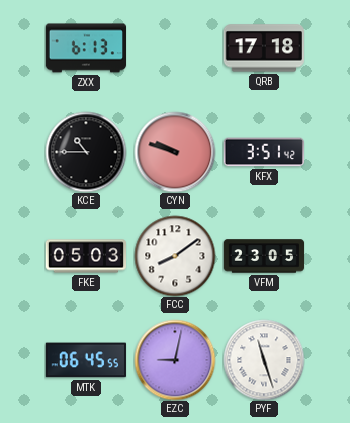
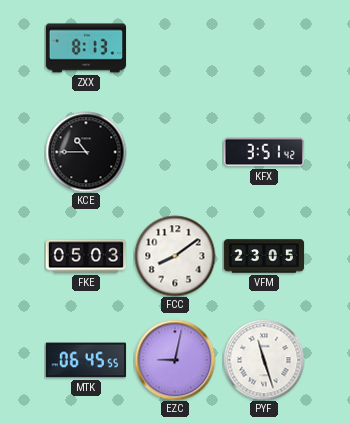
ZXX: 6:13 -> 8:13 (85, 48)
QRB: 17:18 -> none (263, 48)
CYN: 9:48 -> none (175, 152)
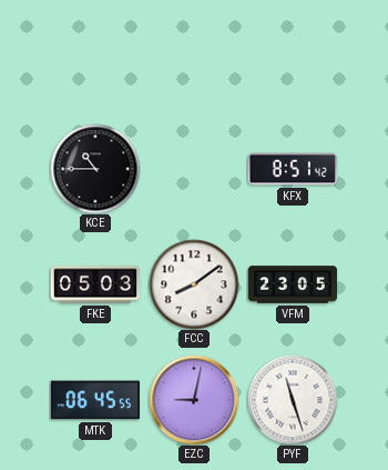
ZXX: 8:13 -> none (85, 48)
KFX: 3:51 -> 8:51 (293, 169)
